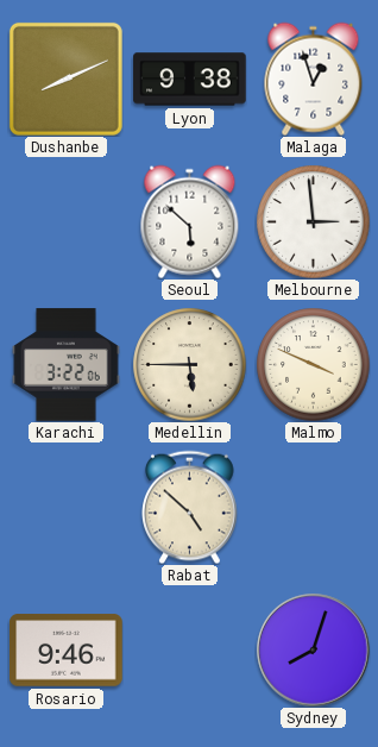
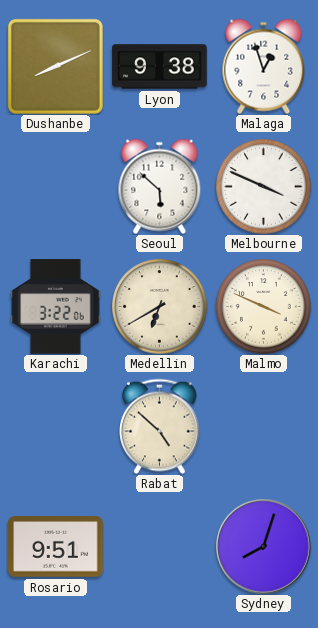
Melbourne: 2:59 -> 3:49 (263, 186)
Medellin: 5:45 -> 6:40 (159, 306)
Rosario: 9:46 -> 9:51 (56, 547)
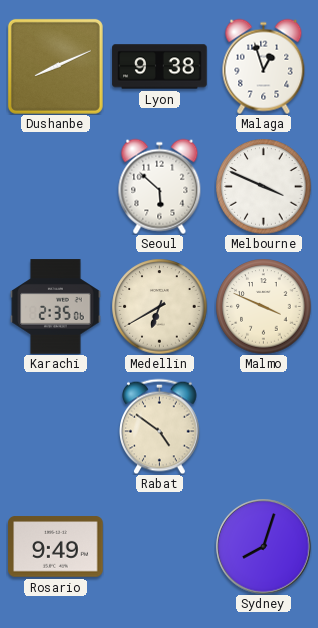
Karachi: 3:22 -> 2:35 (56, 307)
Rabat: 4:52 -> 4:51 (160, 426)
Rosario: 9:51 -> 9:49 (56, 547)
